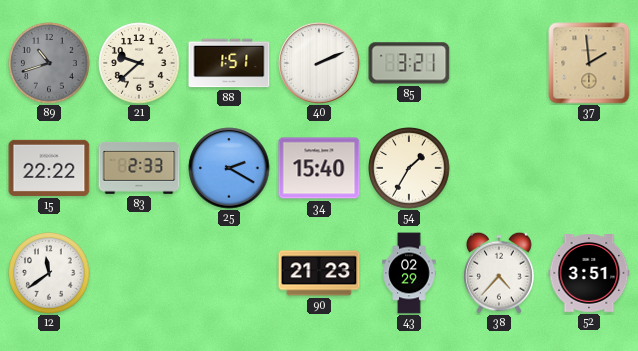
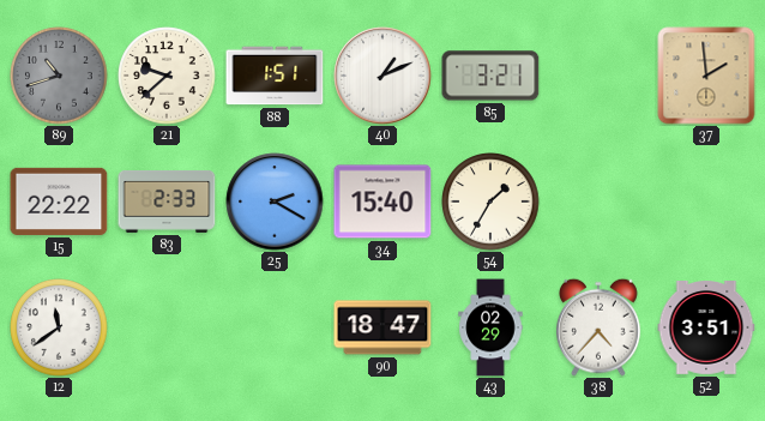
40: 2:11 -> 1:11 (382, 76)
90: 21:23 -> 18:47 (382, 327)
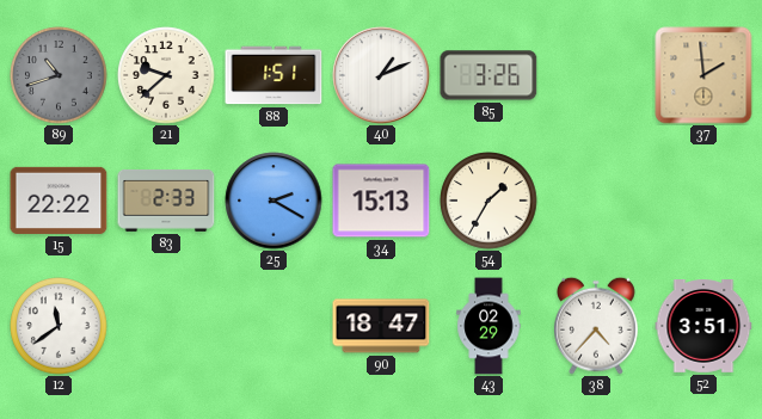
85: 3:21 -> 3:26 (488, 75)
34: 15:40 -> 15:13 (381, 201)
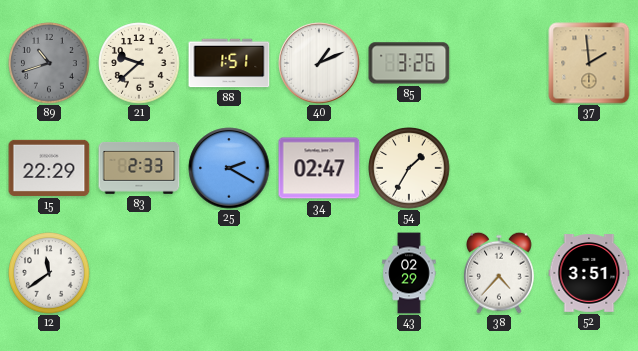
15: 22:22 -> 22:29 (49, 168)
34: 15:13 -> 02:47 (319, 168)
90: 18:47 -> none (381, 326)
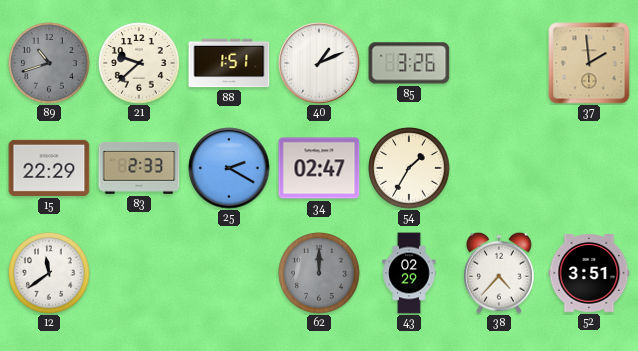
62: none -> 12:00 (319, 273)
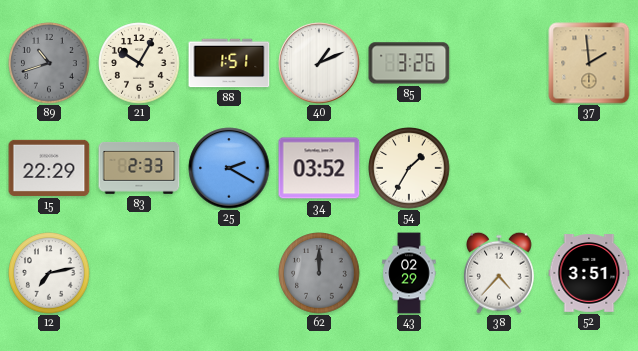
21: 9:38 -> 10:05 (139, 63)
34: 02:47 -> 03:52 (319, 168)
12: 11:39 -> 7:13 (49, 273)
